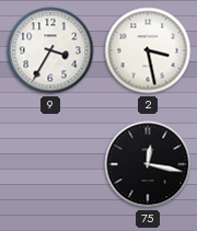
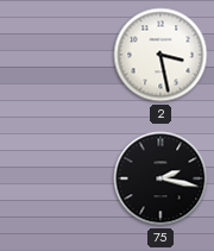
9: 3:35 -> none (50, 50)
75: 12:17 -> 2:17 (160, 178)
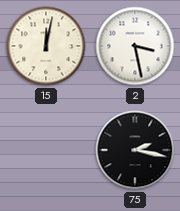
15: none -> 12:02 (46, 46)
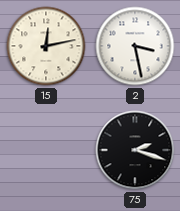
15: 12:02 -> 12:13 (46, 46)
75: 2:17 -> 2:18 (135, 150)
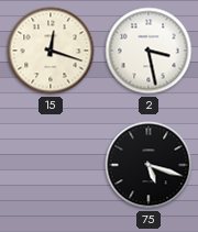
15: 12:13 -> 12:18 (51, 51)
75: 2:18 -> 5:18 (148, 165)
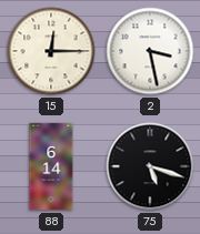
15: 12:18 -> 12:15 (51, 51)
88: none -> 6:14 (51, 166)
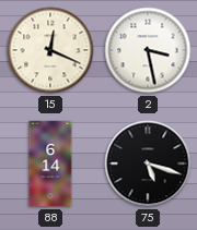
15: 12:15 -> 12:19 (50, 50)
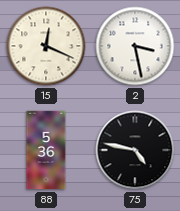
88: 6:14 -> 5:36 (46, 150)
75: 5:18 -> 4:47 (135, 150)
